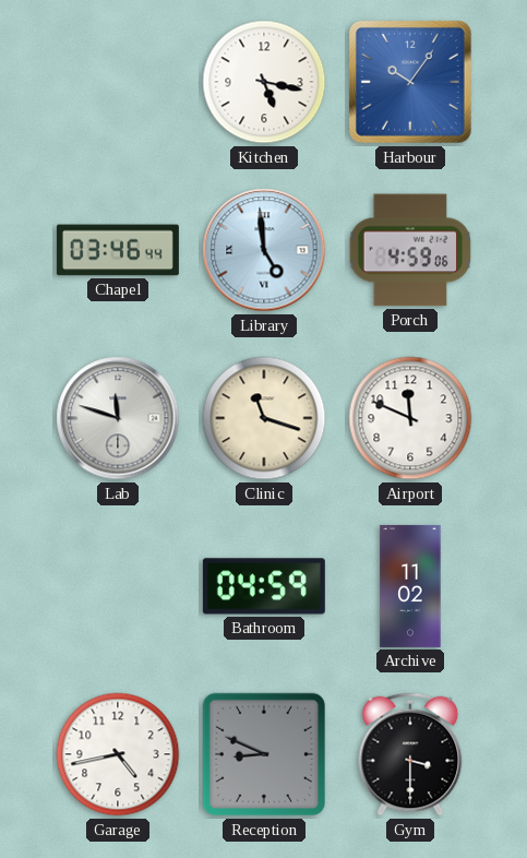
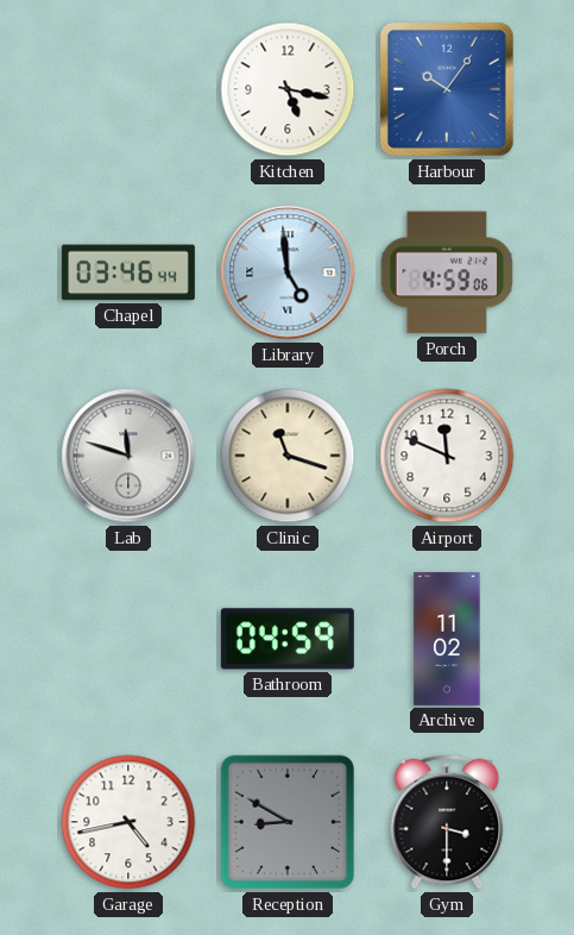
Reception: 8:49 -> 8:50 (288, 822)
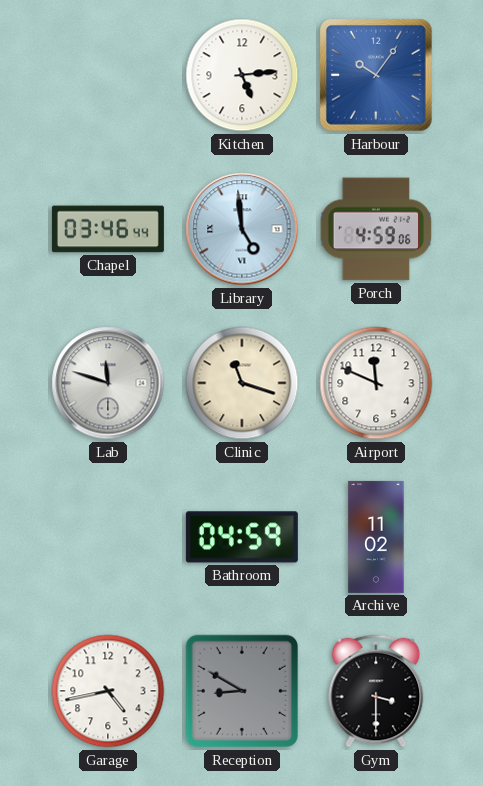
Kitchen: 5:17 -> 5:14 (242, 75)
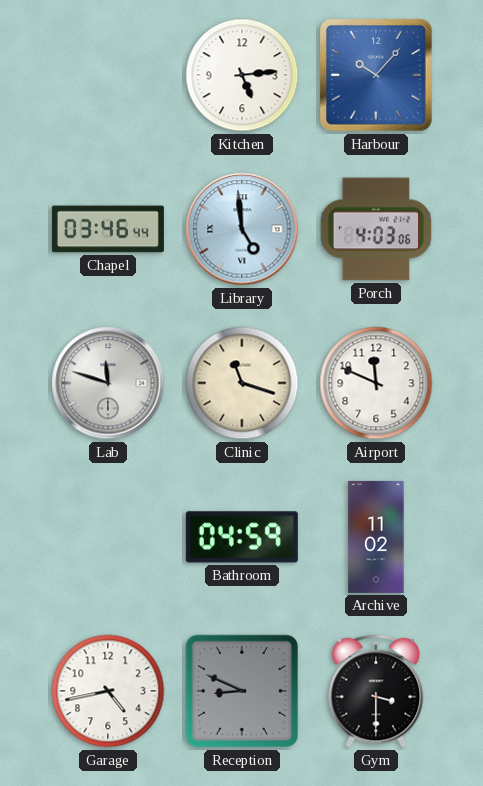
Harbour: 10:06 -> 10:07 (377, 76)
Porch: 4:59 -> 4:03 (376, 229)
Reception: 8:50 -> 8:49 (242, 691)
